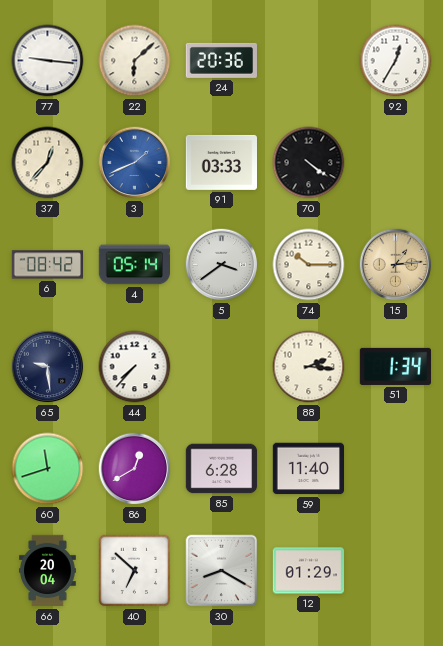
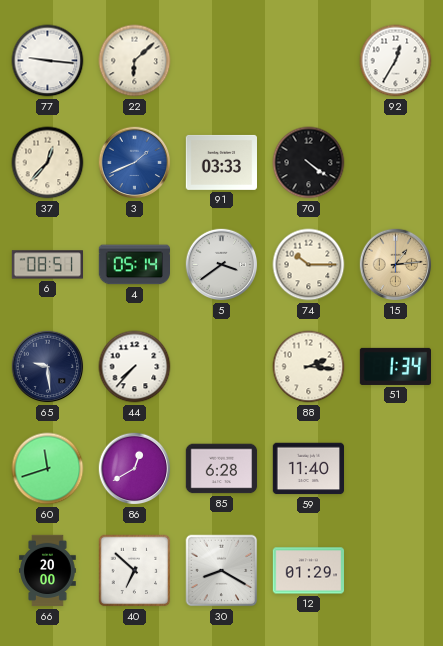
24: 20:36 -> none (221, 60)
6: 08:42 -> 08:51 (47, 265)
66: 20:04 -> 20:00 (48, 571)
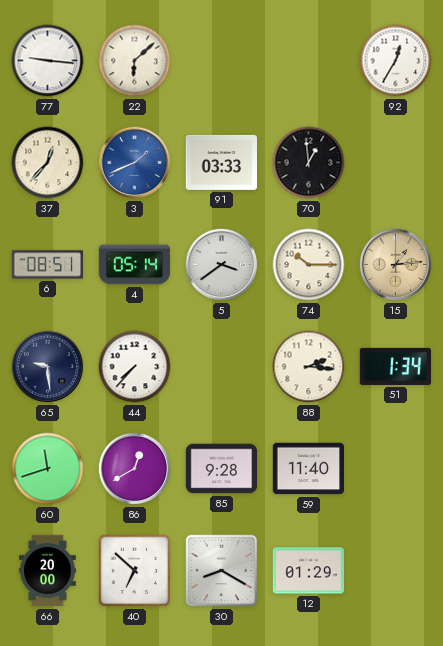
70: 4:21 -> 12:59 (309, 163)
85: 6:28 -> 9:28 (222, 469)
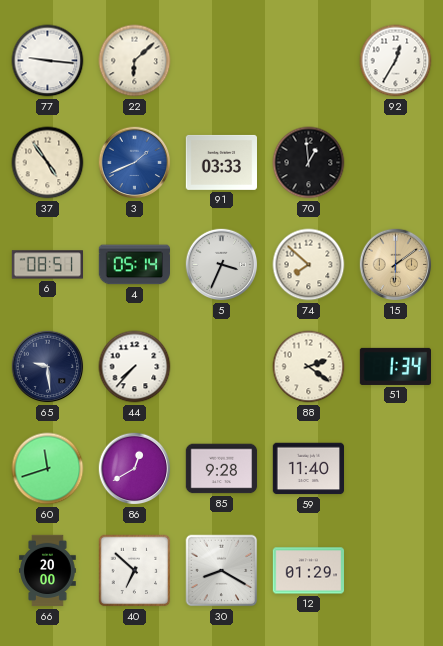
37: 12:37 -> 4:54 (48, 163)
5: 3:39 -> 3:34 (222, 265)
74: 10:15 -> 7:52 (309, 265)
15: 1:14 -> 6:09 (396, 265)
88: 2:16 -> 2:21 (309, 367)
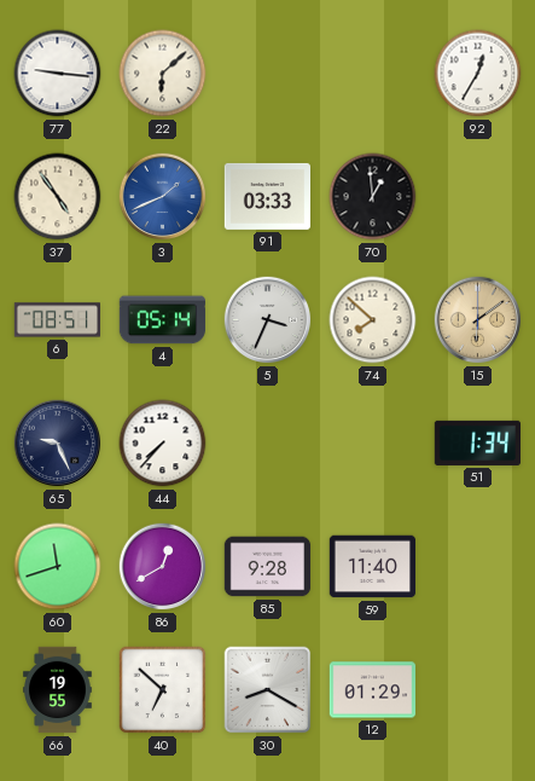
65: 9:29 -> 9:26 (58, 444)
88: 2:21 -> none (309, 367)
66: 20:00 -> 19:55 (58, 690)
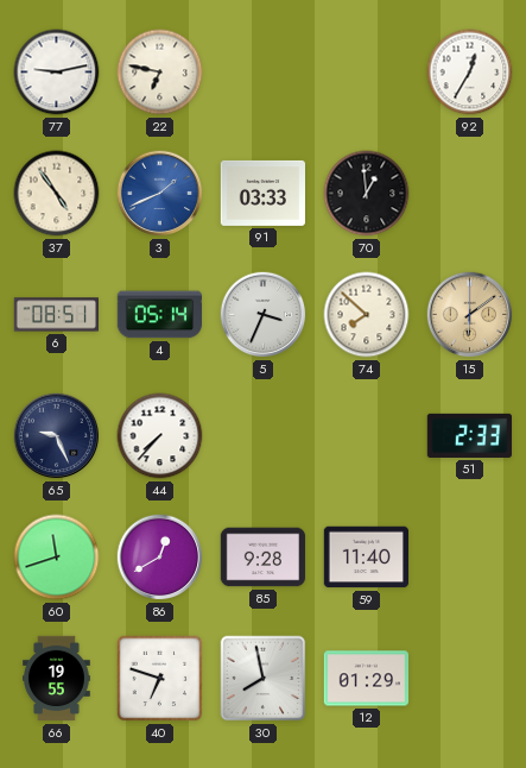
77: 9:16 -> 9:13 (57, 73)
22: 6:08 -> 6:47 (160, 73)
51: 1:34 -> 2:33 (470, 435)
40: 6:52 -> 6:48 (160, 679)
30: 8:20 -> 7:58 (264, 679)
